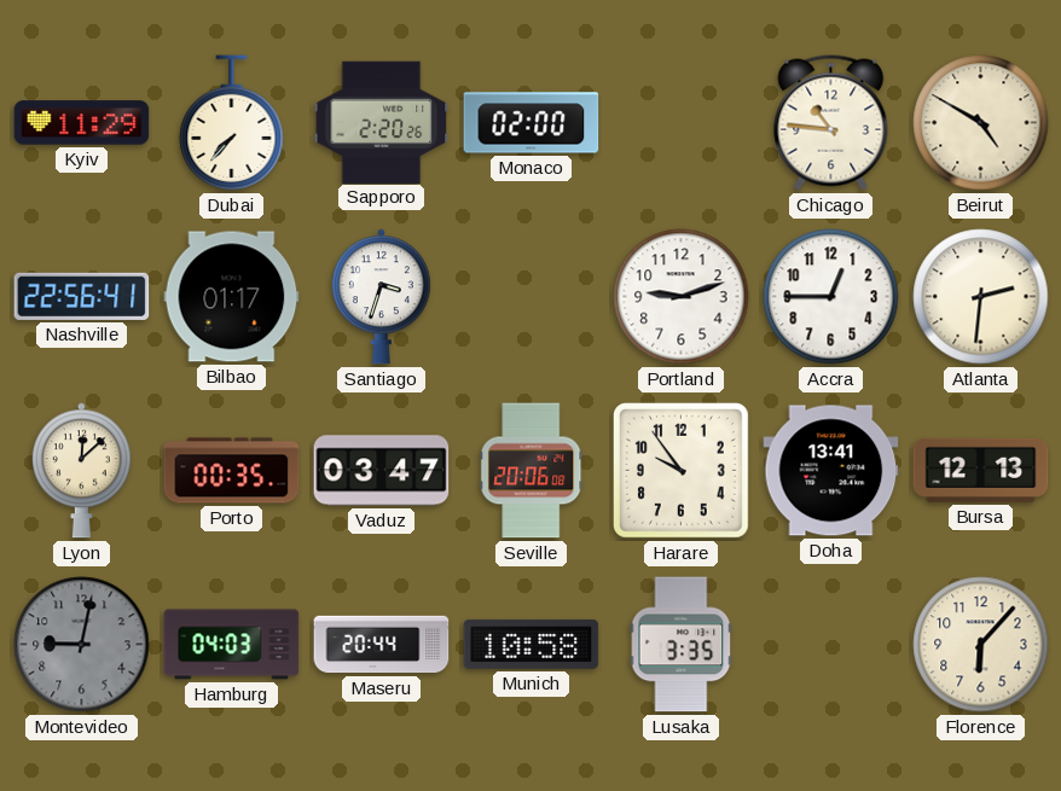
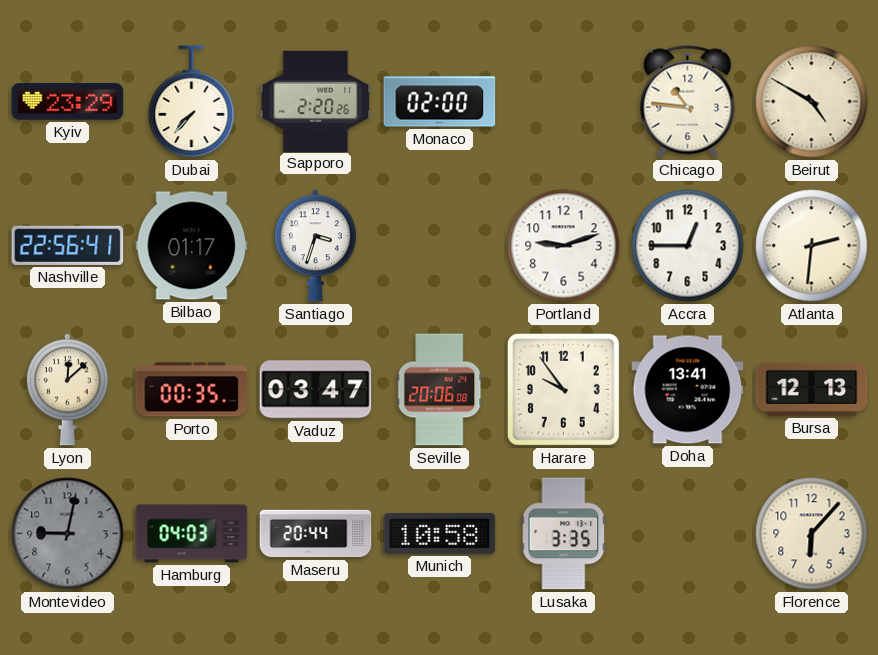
Kyiv: 11:29 -> 23:29 (68, 102)
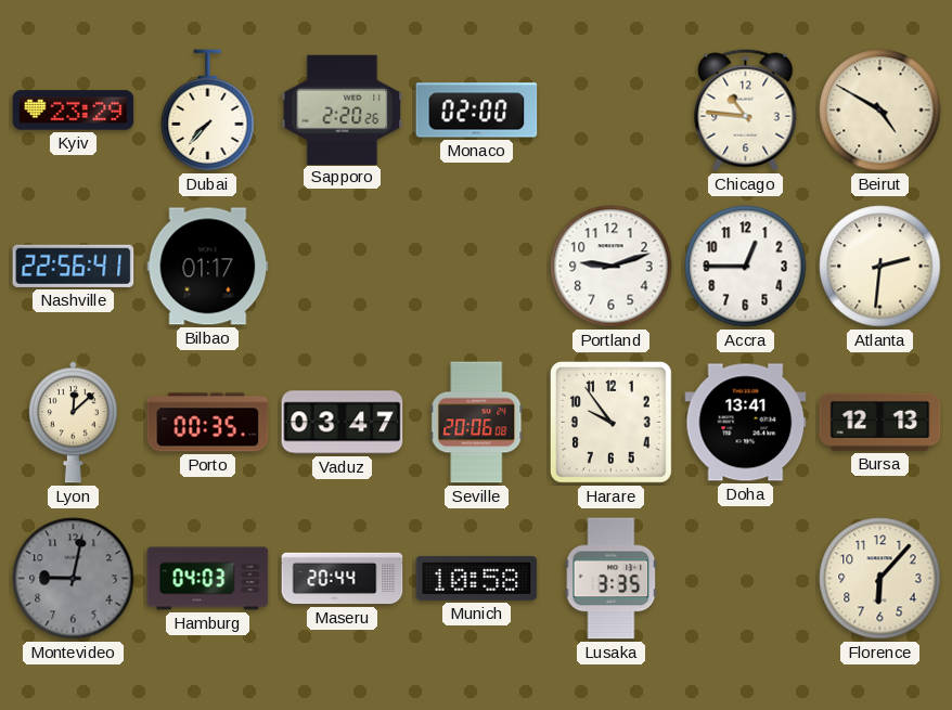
Santiago: 3:33 -> none (315, 246)
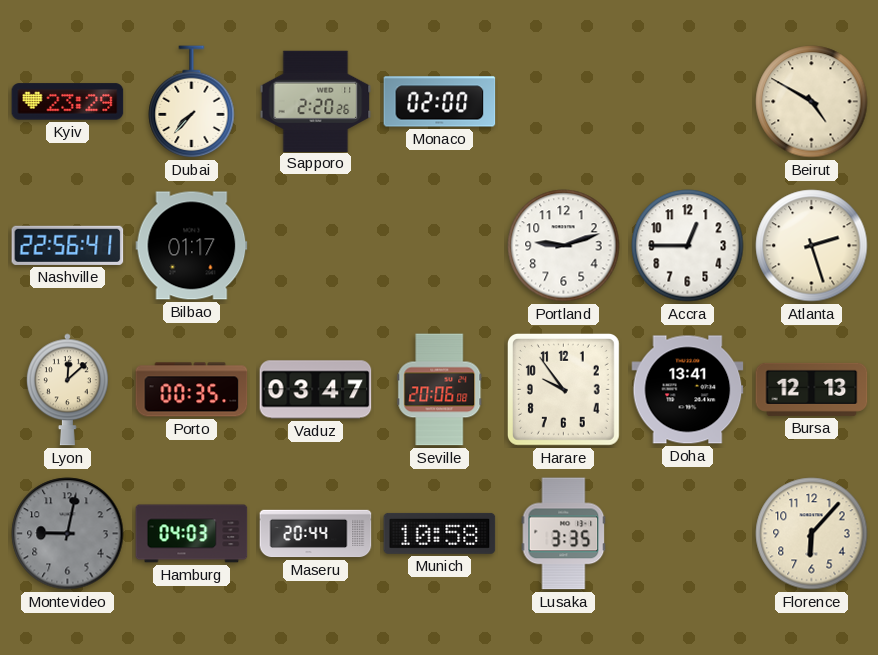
Chicago: 10:46 -> none (746, 111)
Atlanta: 2:31 -> 2:27 (812, 246)
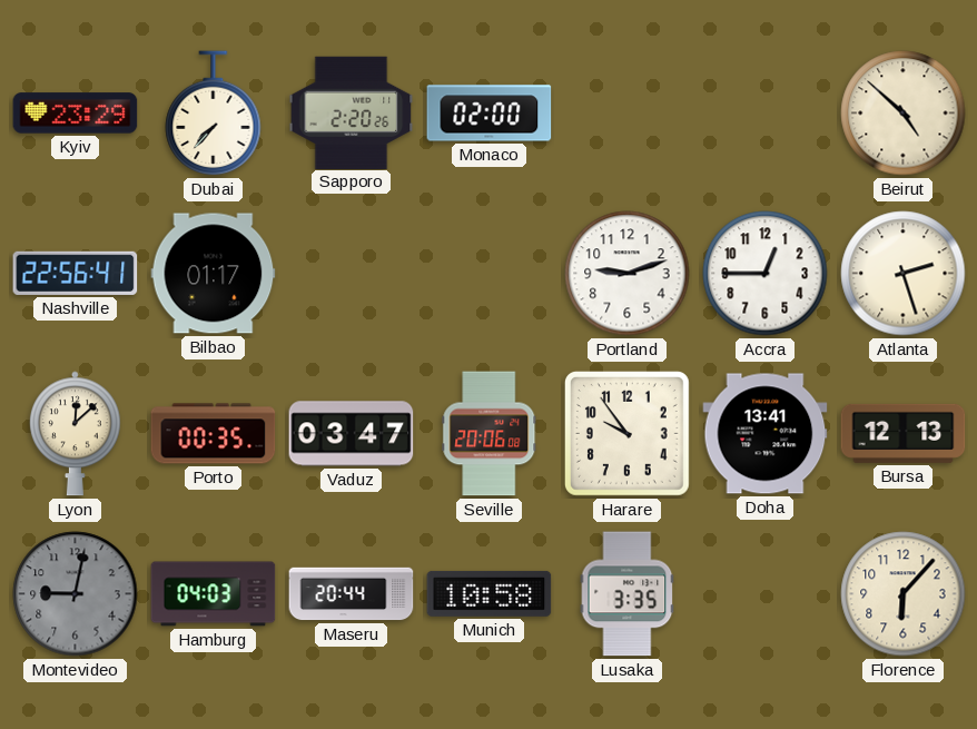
Beirut: 4:50 -> 4:52 (904, 114)
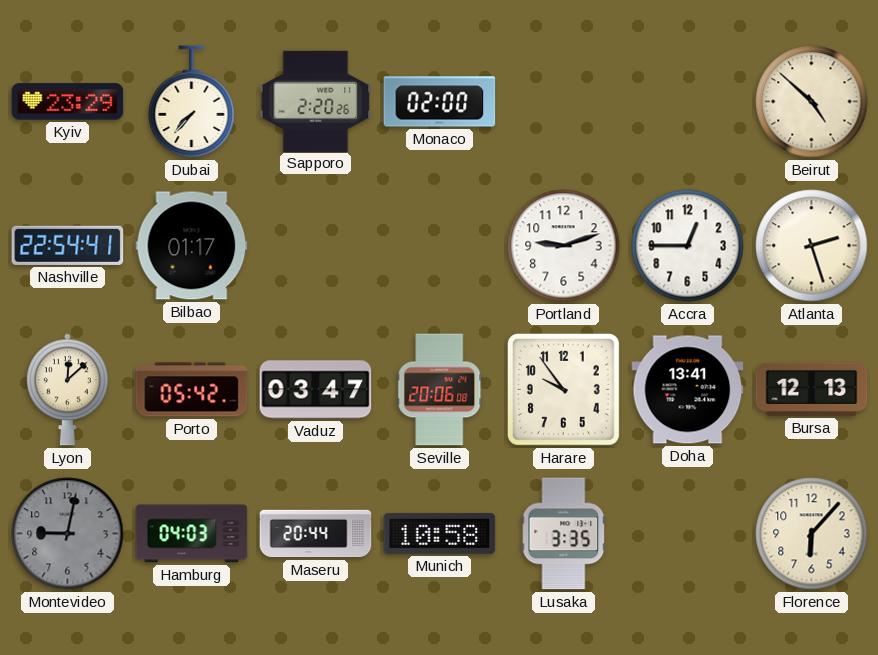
Nashville: 22:56 -> 22:54 (68, 245)
Porto: 00:35 -> 05:42 (192, 390)
